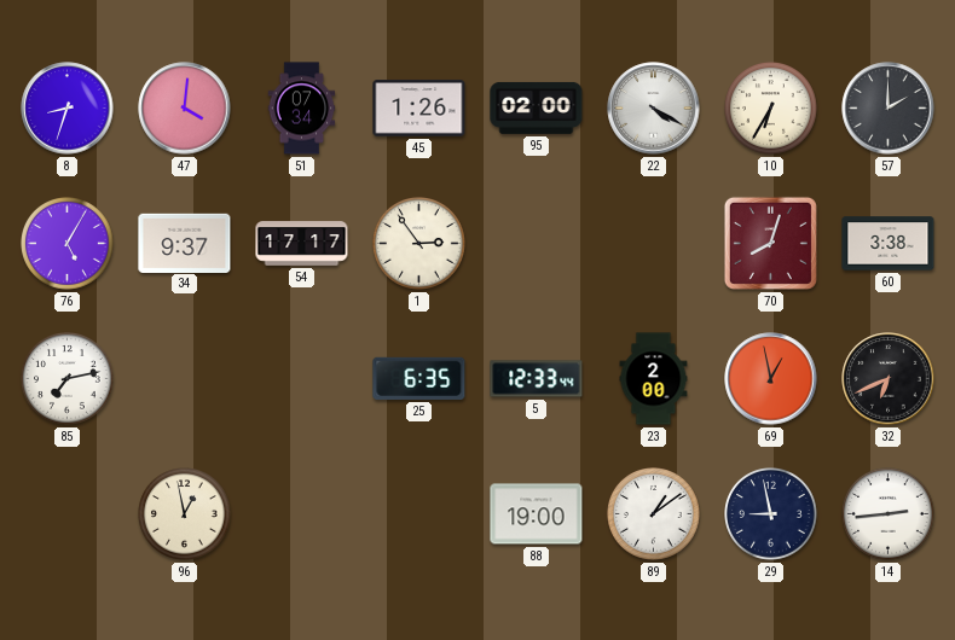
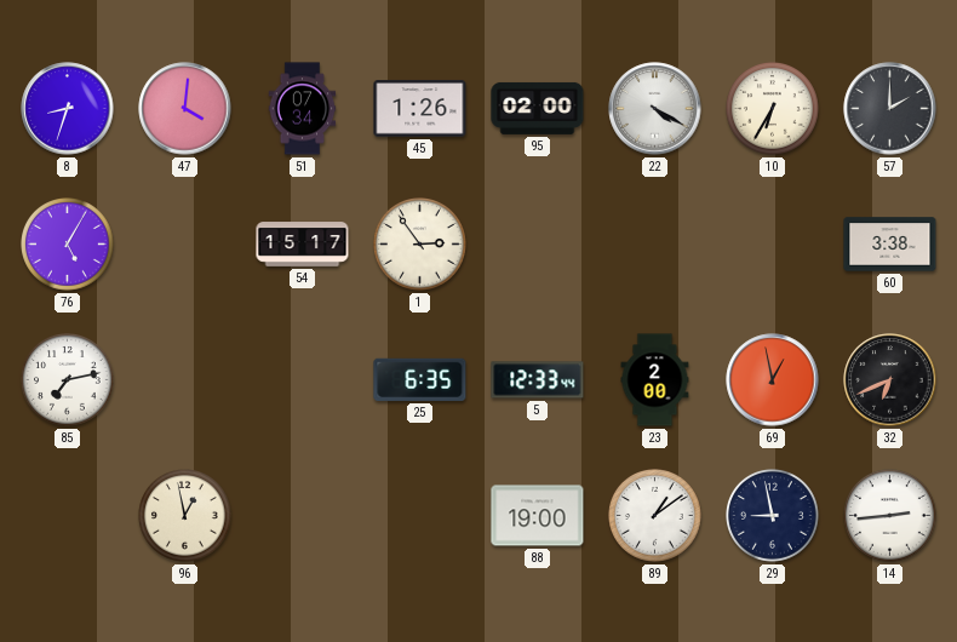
34: 9:37 -> none (185, 243)
54: 17:17 -> 15:17 (303, 245)
70: 8:03 -> none (770, 243)
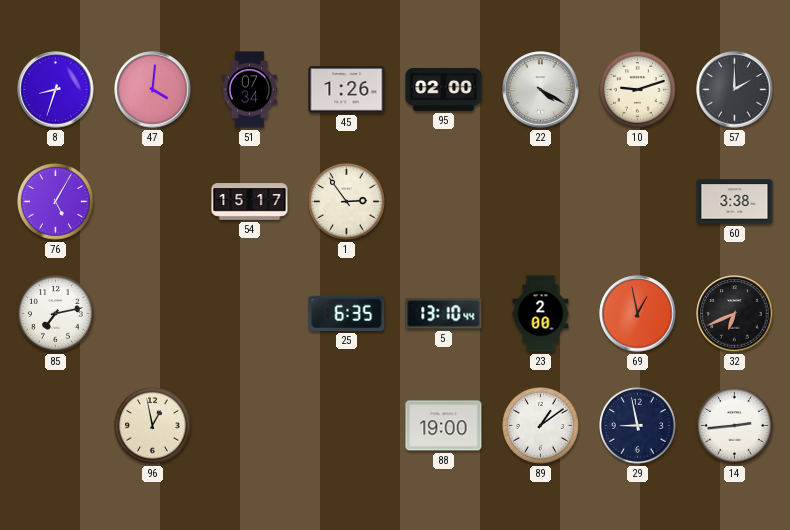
10: 6:35 -> 9:12 (638, 90)
5: 12:33 -> 13:10 (444, 314)
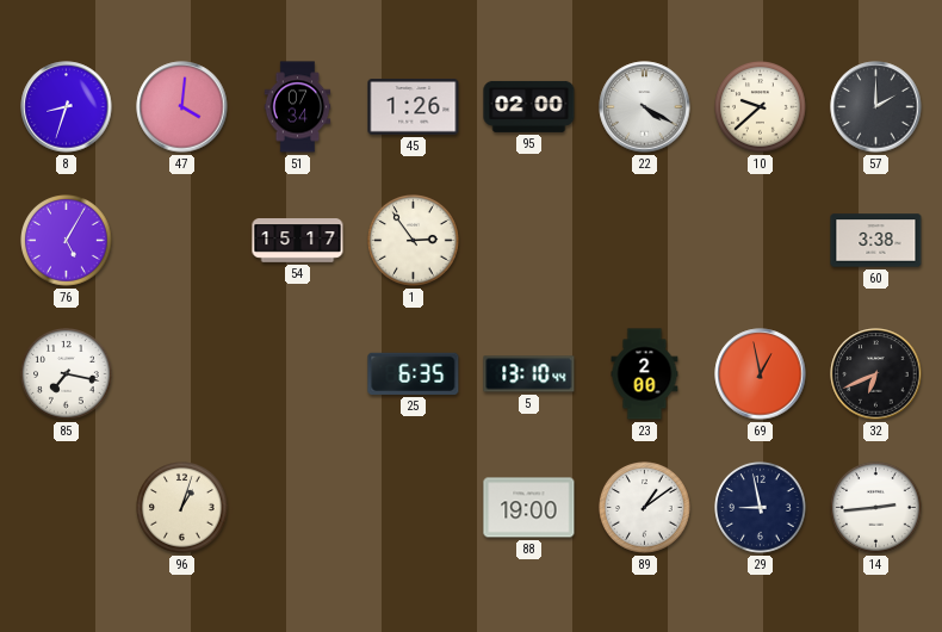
10: 9:12 -> 9:38 (761, 107)
85: 7:13 -> 7:17 (67, 374)
96: 12:58 -> 1:03 (182, 508)
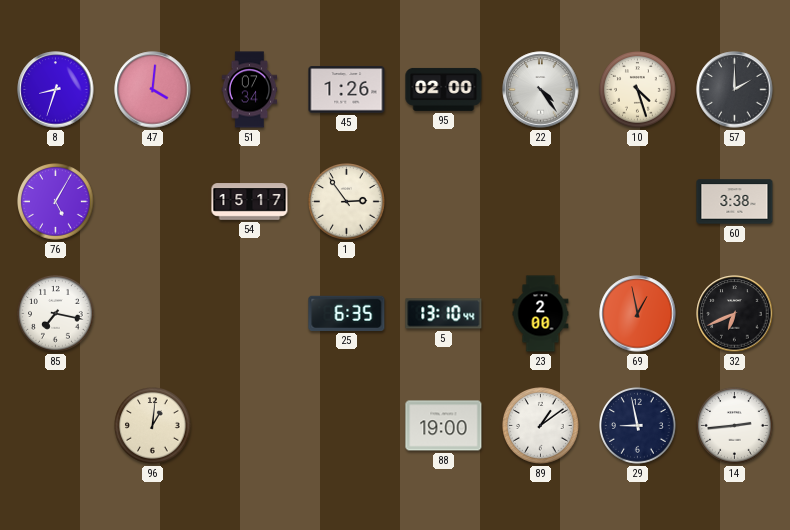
22: 4:20 -> 4:24 (541, 90)
10: 9:38 -> 4:27 (638, 90)
96: 1:03 -> 1:01 (153, 426)
